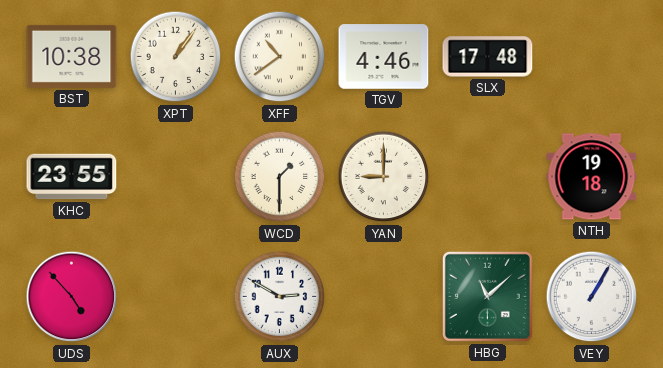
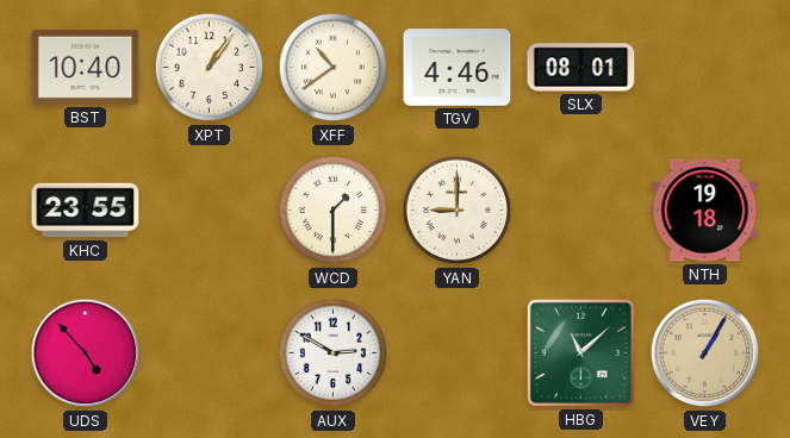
BST: 10:38 -> 10:40 (86, 67)
SLX: 17:48 -> 08:01 (581, 68)
VEY dial: white -> champagne (705, 353)
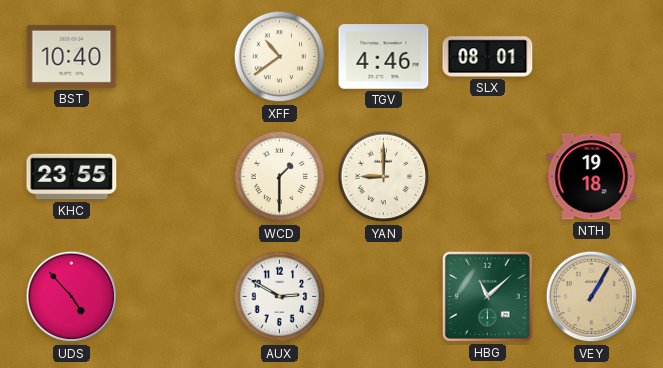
XPT: 1:06 -> none (210, 68)
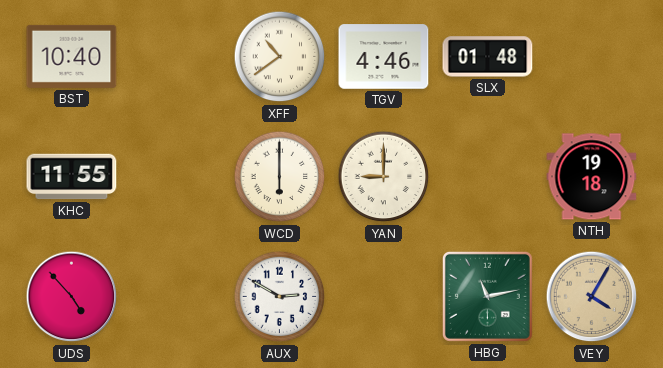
SLX: 08:01 -> 01:48 (488, 57)
KHC: 23:55 -> 11:55 (72, 177)
WCD: 1:30 -> 6:00 (280, 177)
HBG: 11:08 -> 11:13 (487, 296)
VEY: 1:05 -> 4:05 (592, 297)
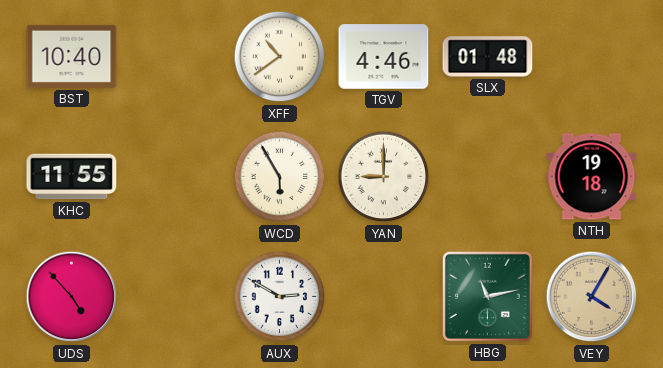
WCD: 6:00 -> 5:55 (280, 177)
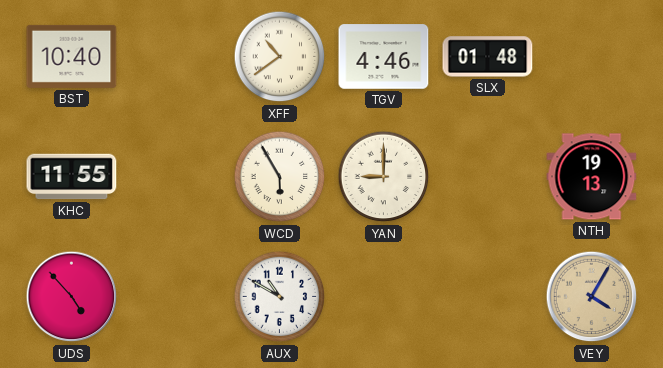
NTH: 19:18 -> 19:13 (592, 177)
AUX: 2:50 -> 10:50 (280, 297)
HBG: 11:13 -> none (487, 296)
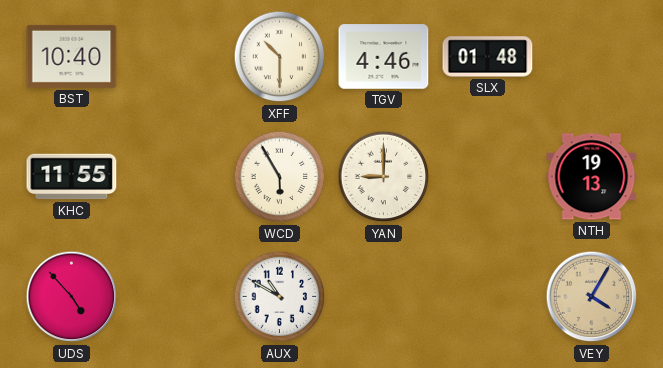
XFF: 10:39 -> 10:30 (280, 57)
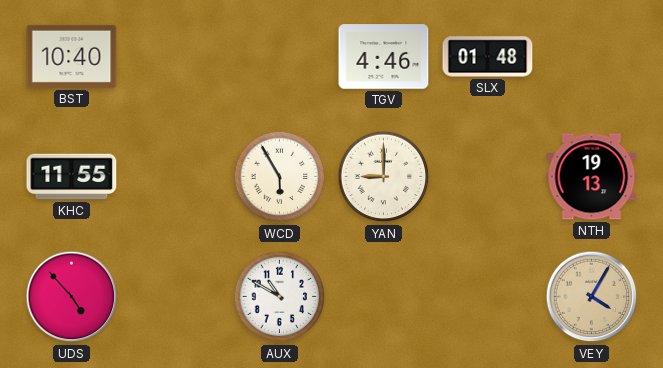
XFF: 10:30 -> none (280, 57)
